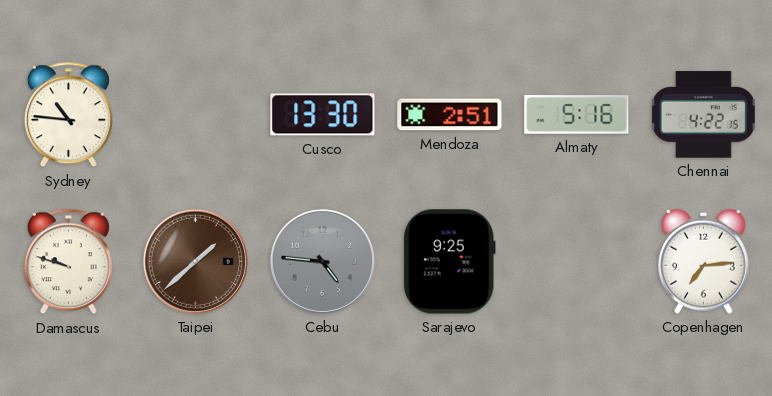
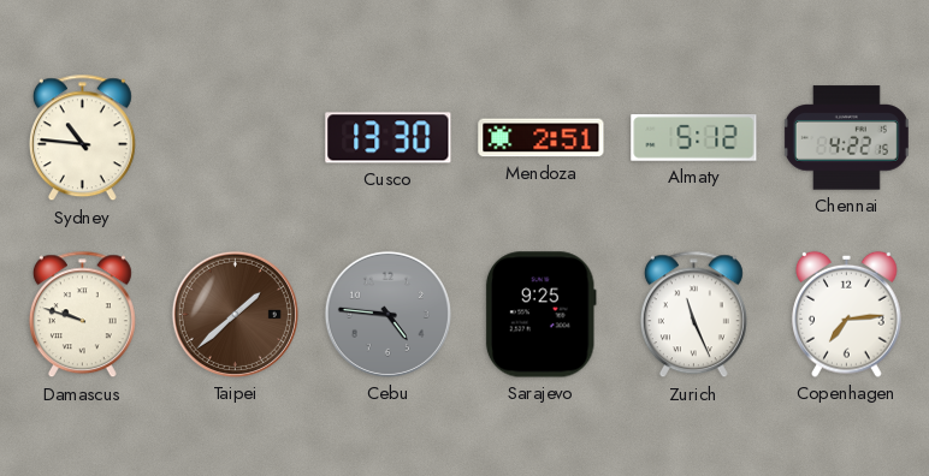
Almaty: 5:16 -> 5:12 (694, 138)
Zurich: none -> 11:26 (693, 315)
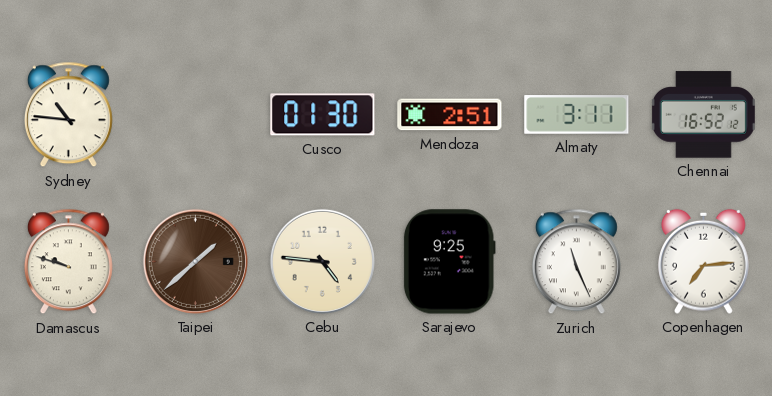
Cusco: 13:30 -> 01:30 (323, 115)
Almaty: 5:12 -> 3:11 (577, 115)
Chennai: 4:22 -> 16:52 (703, 115)
Cebu dial: grey -> cream (322, 261)
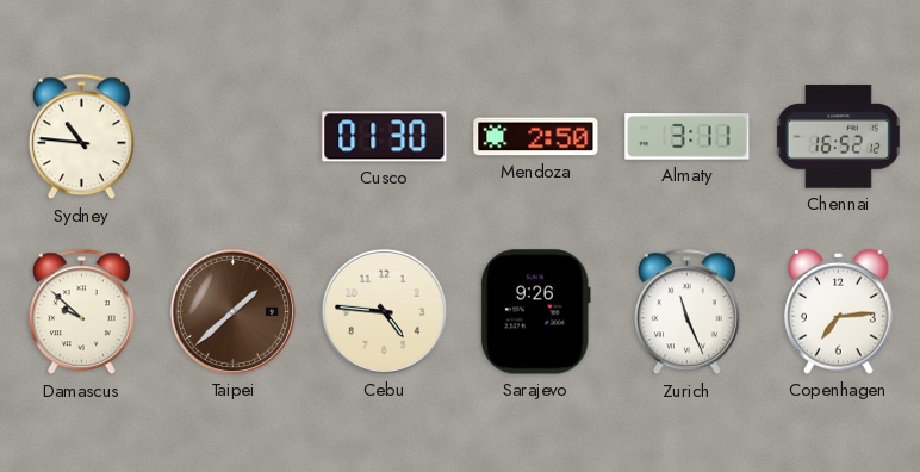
Mendoza: 2:51 -> 2:50 (536, 137)
Damascus: 9:48 -> 9:52 (81, 312)
Sarajevo: 9:25 -> 9:26 (535, 312)
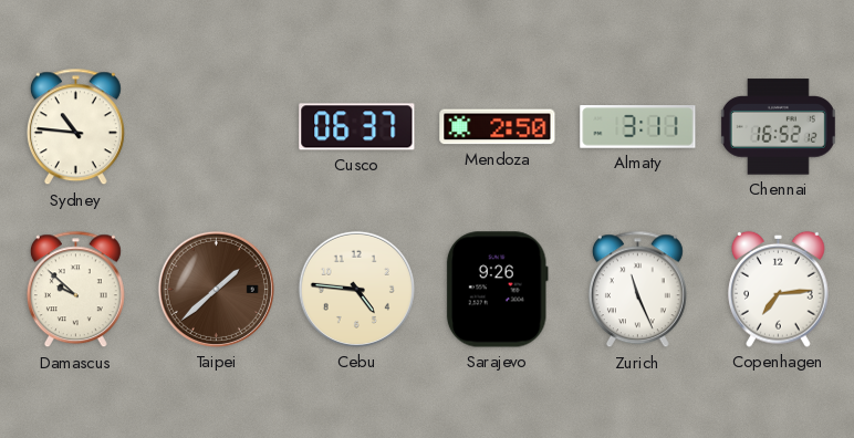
Cusco: 01:30 -> 06:37 (357, 127)
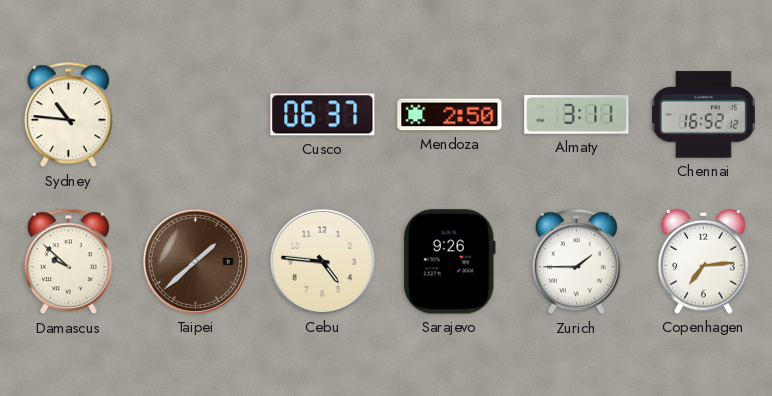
Zurich: 11:26 -> 1:45 (576, 262)
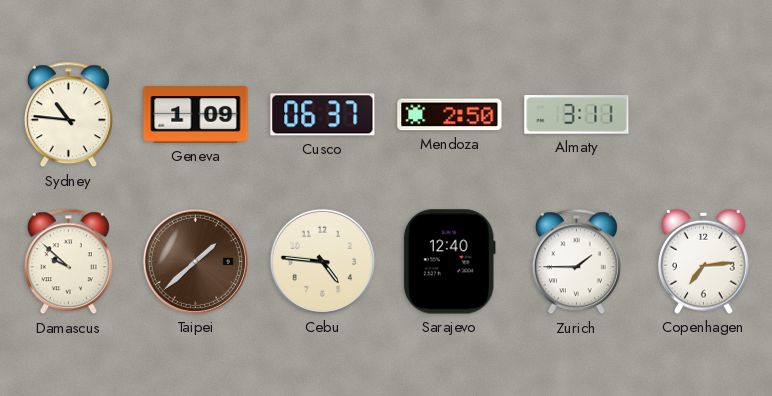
Geneva: none -> 1:09 (196, 115)
Chennai: 16:52 -> none (703, 115)
Sarajevo: 9:26 -> 12:40 (449, 262)
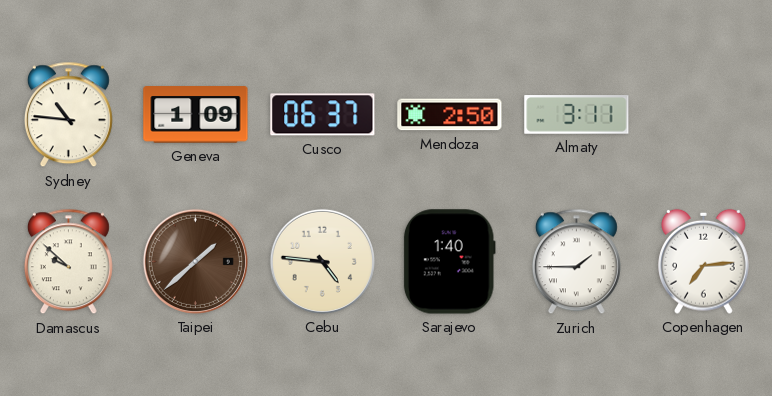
Sarajevo: 12:40 -> 1:40 (449, 262)
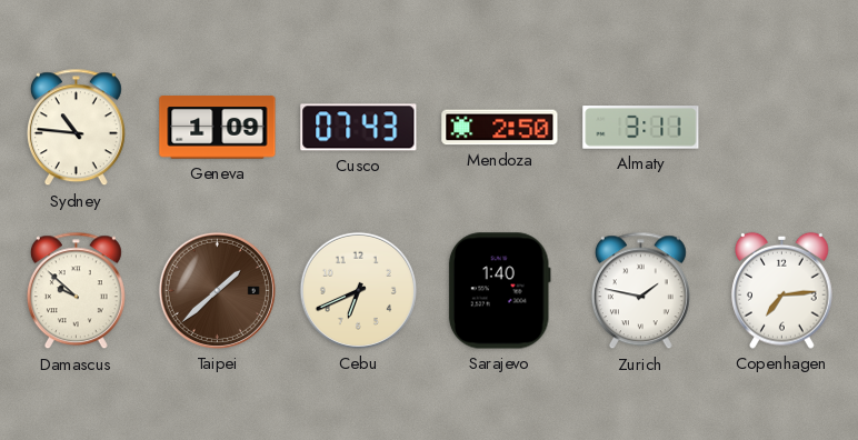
Cusco: 06:37 -> 07:43 (359, 128)
Cebu: 4:46 -> 6:41 (358, 290)
Zurich: 1:45 -> 1:47 (640, 291)
